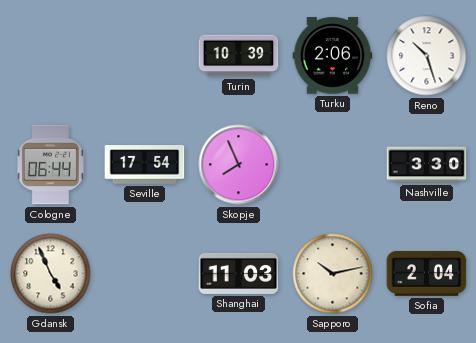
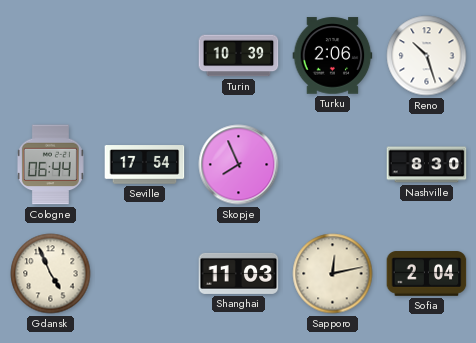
Nashville: 3:30 -> 8:30 (427, 165)
Sapporo: 10:13 -> 12:13 (333, 274)
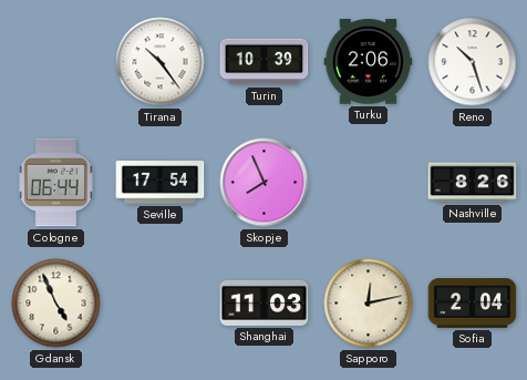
Tirana: none -> 10:24 (161, 62)
Nashville: 8:30 -> 8:26 (473, 183)
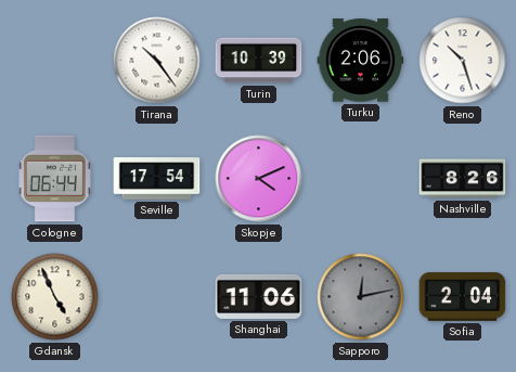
Skopje: 7:56 -> 4:11 (259, 179)
Shanghai: 11:03 -> 11:06 (259, 296)
Sapporo dial: cream -> grey (361, 297)
